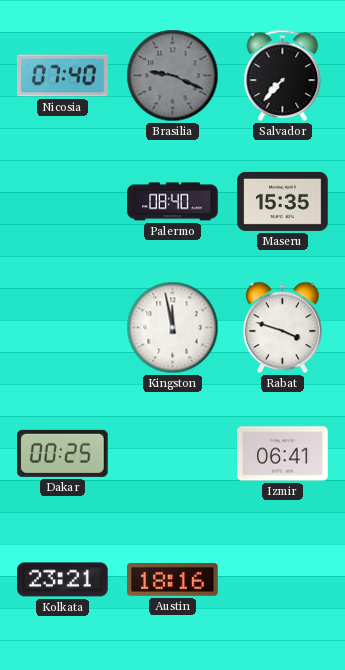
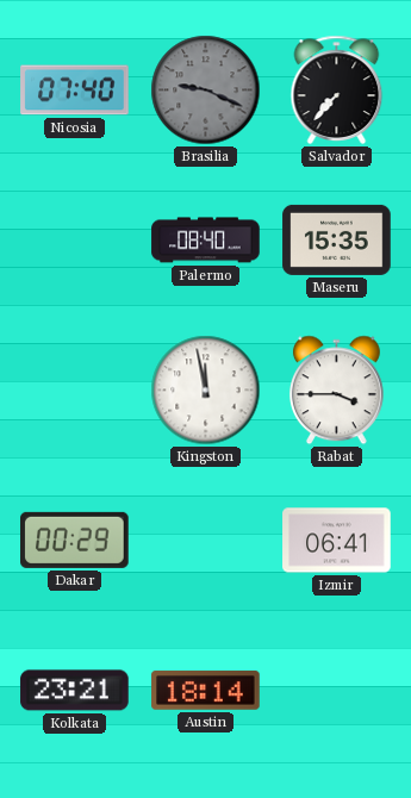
Rabat: 3:48 -> 3:45 (336, 391)
Dakar: 00:25 -> 00:29 (75, 540)
Austin: 18:16 -> 18:14 (206, 691)
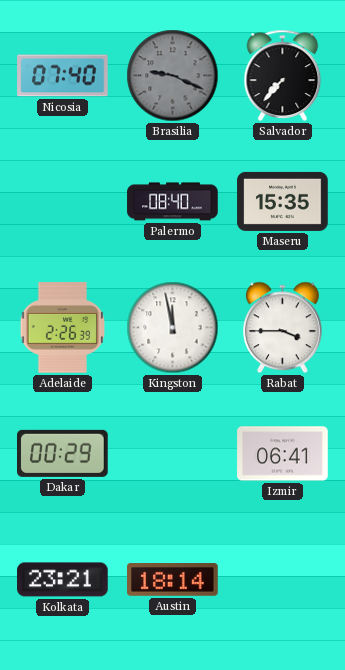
Adelaide: none -> 2:26 (62, 328)
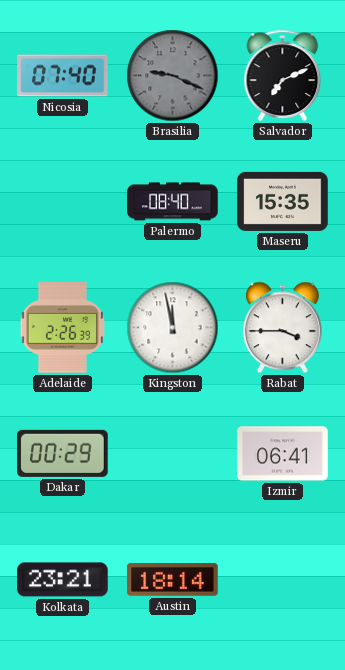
Salvador: 7:37 -> 7:11 (283, 75)
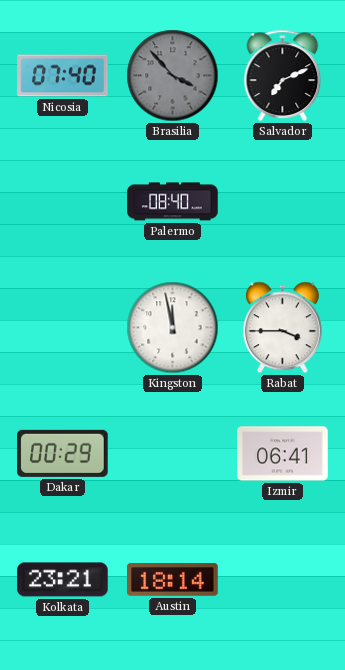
Brasilia: 9:19 -> 3:53 (173, 76)
Maseru: 15:35 -> none (283, 201)
Adelaide: 2:26 -> none (62, 328)
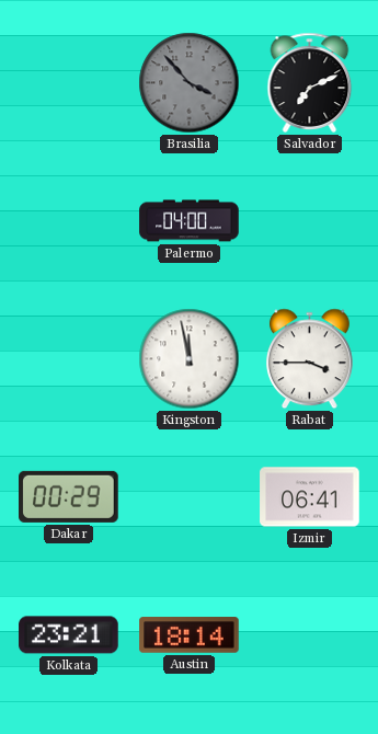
Nicosia: 07:40 -> none (63, 76)
Palermo: 08:40 -> 04:00 (190, 221)
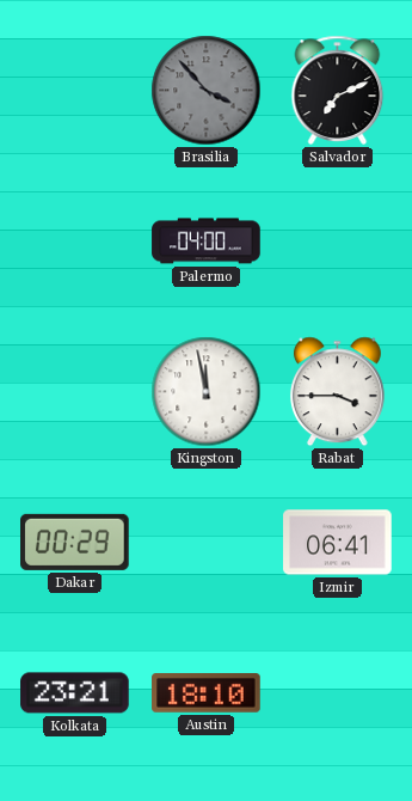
Austin: 18:14 -> 18:10 (207, 693)
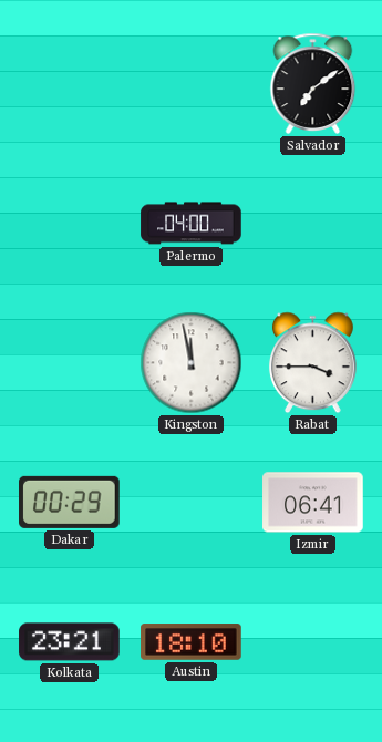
Brasilia: 3:53 -> none (207, 91)
Salvador: 7:11 -> 7:09 (313, 83)
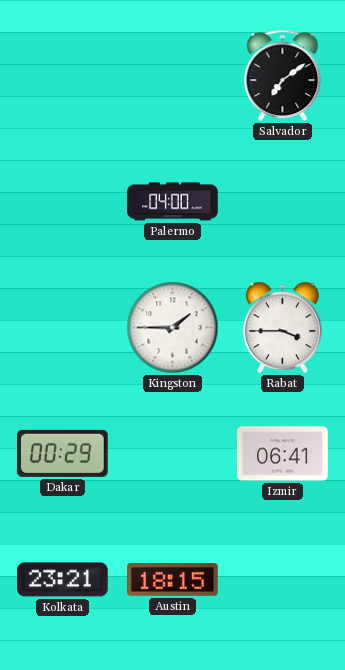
Kingston: 11:58 -> 1:45 (173, 328)
Austin: 18:10 -> 18:15 (173, 580)
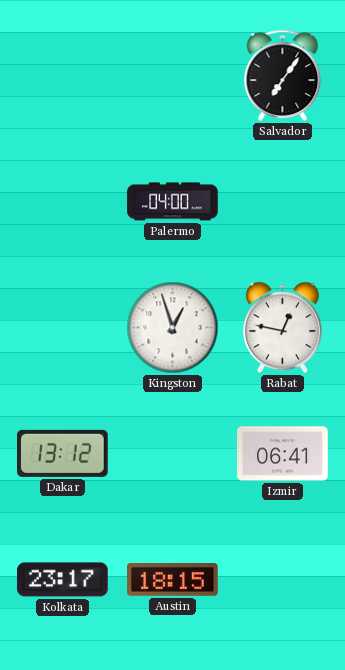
Salvador: 7:09 -> 7:06 (283, 75)
Kingston: 1:45 -> 12:57 (173, 328)
Rabat: 3:45 -> 12:47 (282, 328)
Dakar: 00:29 -> 13:12 (63, 453)
Kolkata: 23:21 -> 23:17 (63, 580)
